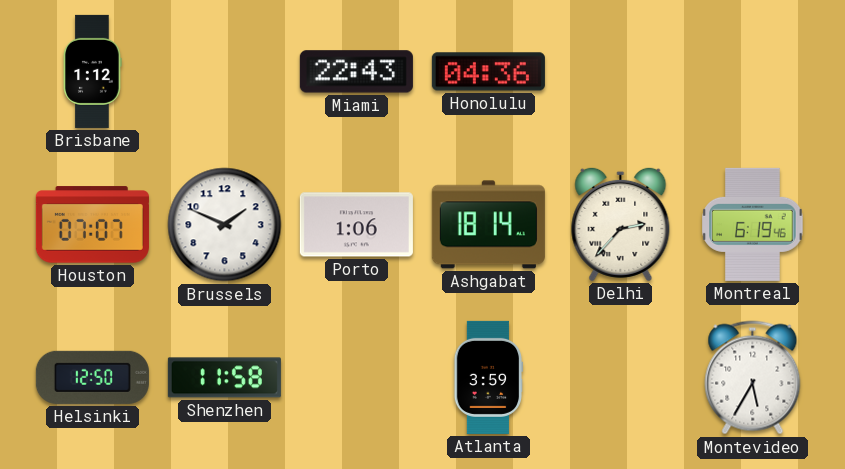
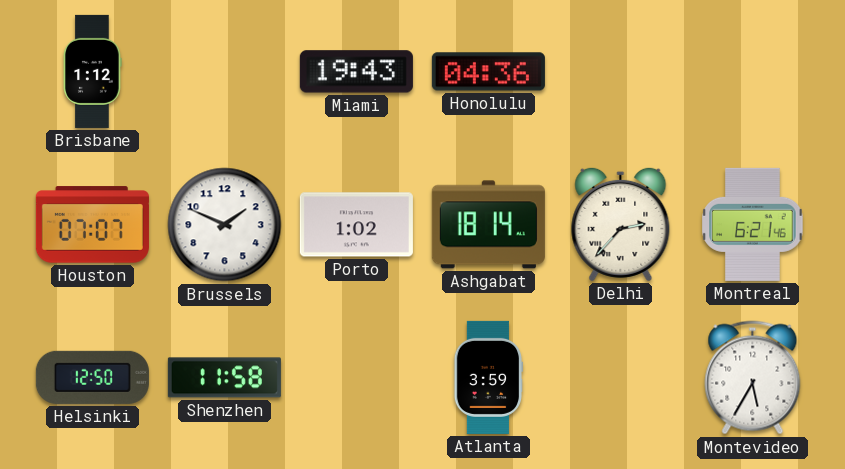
Miami: 22:43 -> 19:43 (356, 72)
Porto: 1:06 -> 1:02 (356, 225)
Montreal: 6:19 -> 6:21 (753, 224)
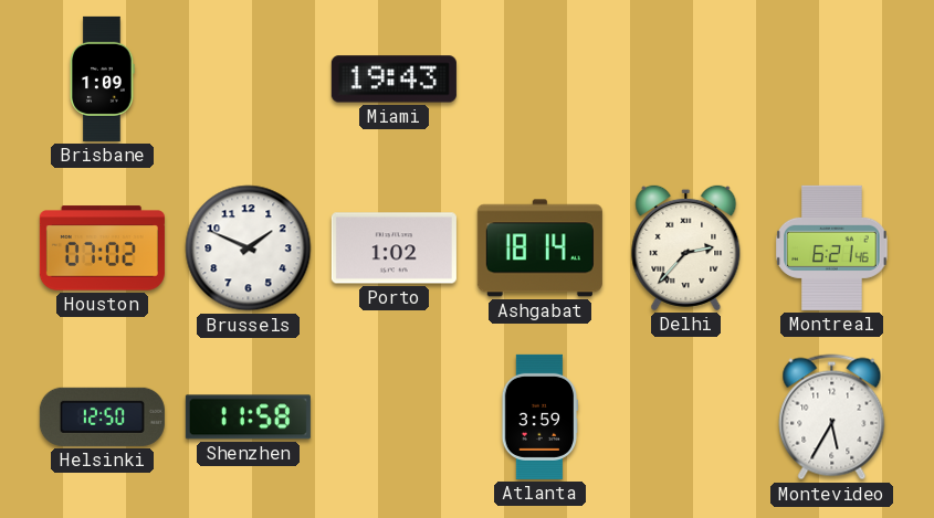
Brisbane: 1:12 -> 1:09 (102, 78)
Honolulu: 04:36 -> none (488, 72)
Houston: 07:07 -> 07:02 (102, 249)
